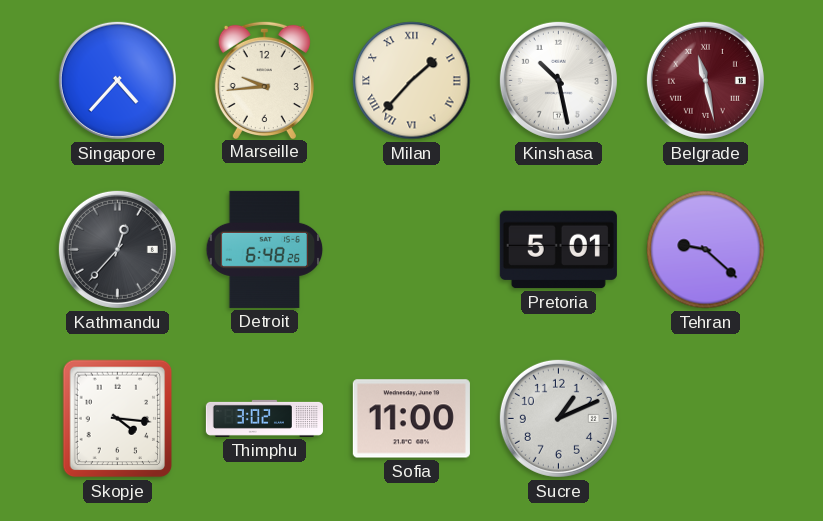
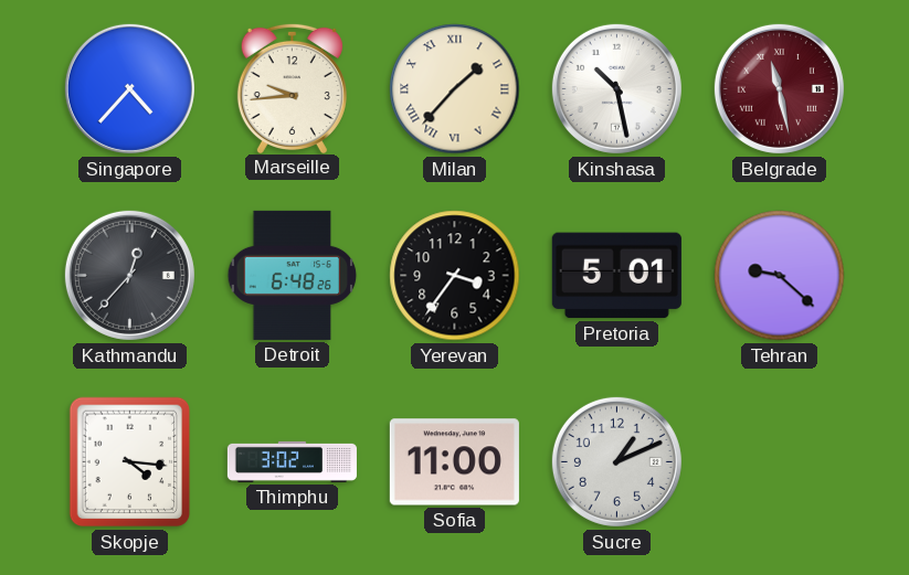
Yerevan: none -> 3:36 (455, 276)
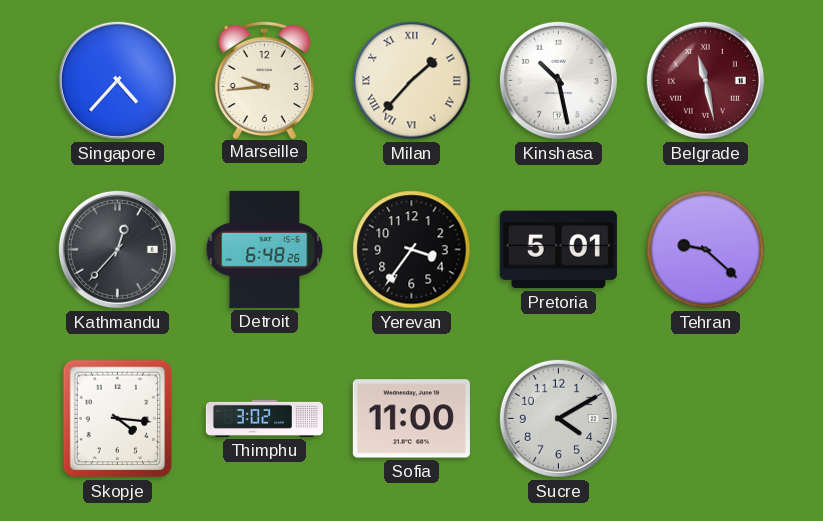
Sucre: 1:11 -> 4:10 (558, 418)
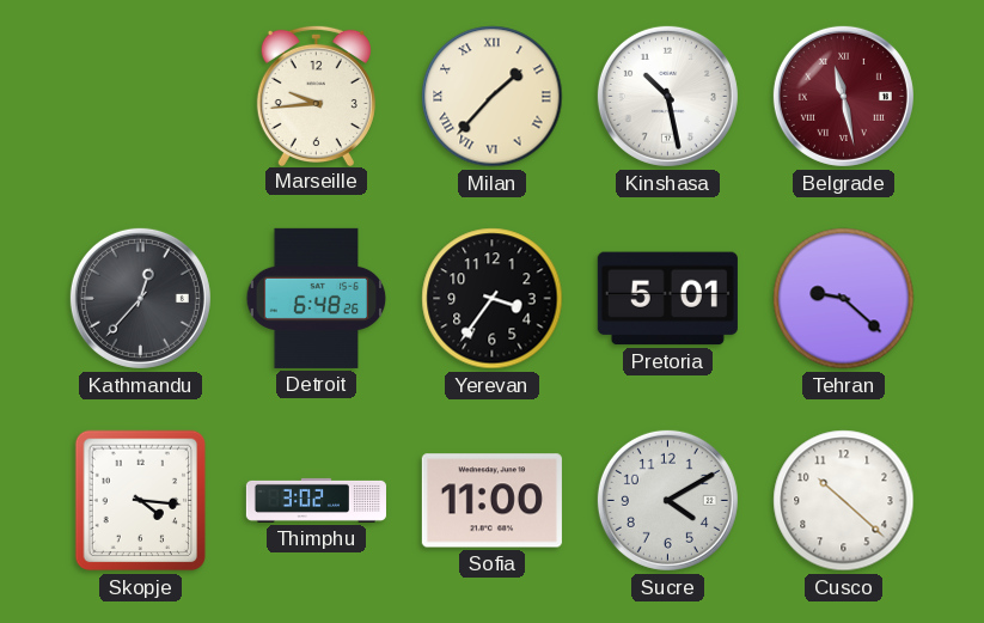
Singapore: 4:37 -> none (117, 80)
Cusco: none -> 10:22 (844, 501)
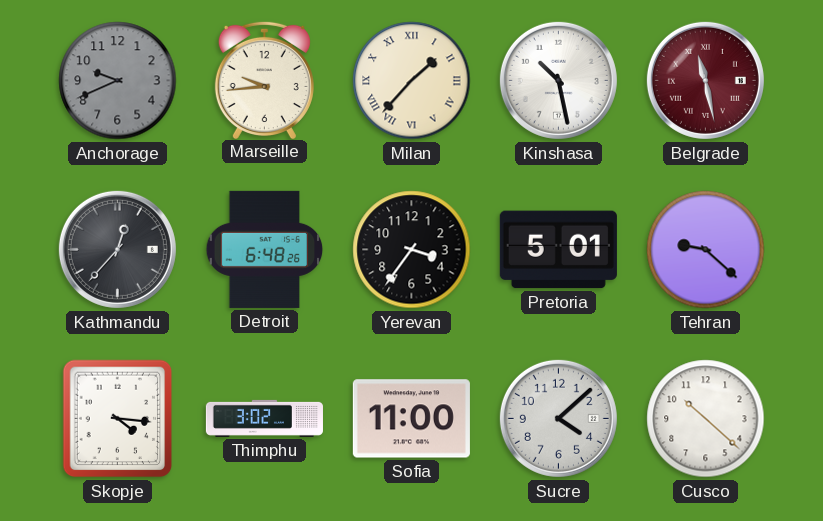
Anchorage: none -> 9:41 (118, 81)
Sucre: 4:10 -> 4:08 (558, 418)
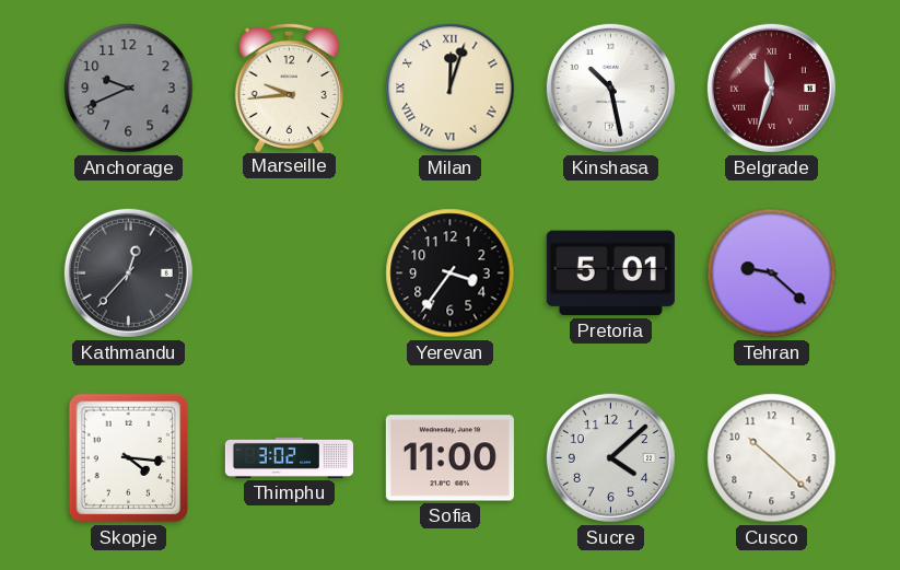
Milan: 1:37 -> 12:03 (451, 89)
Belgrade: 11:28 -> 11:33 (771, 88)
Detroit: 6:48 -> none (265, 249)
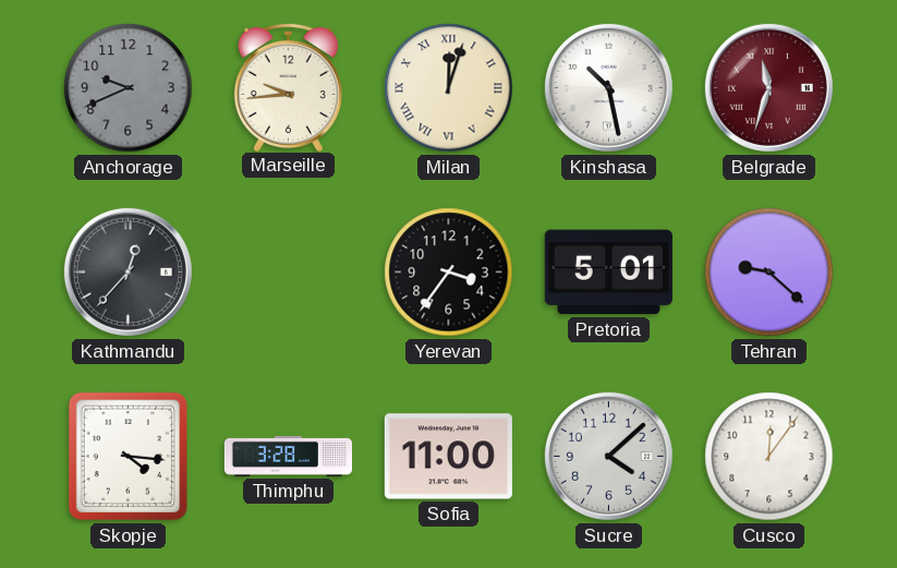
Thimphu: 3:02 -> 3:28 (288, 456)
Cusco: 10:22 -> 12:06 (769, 457)
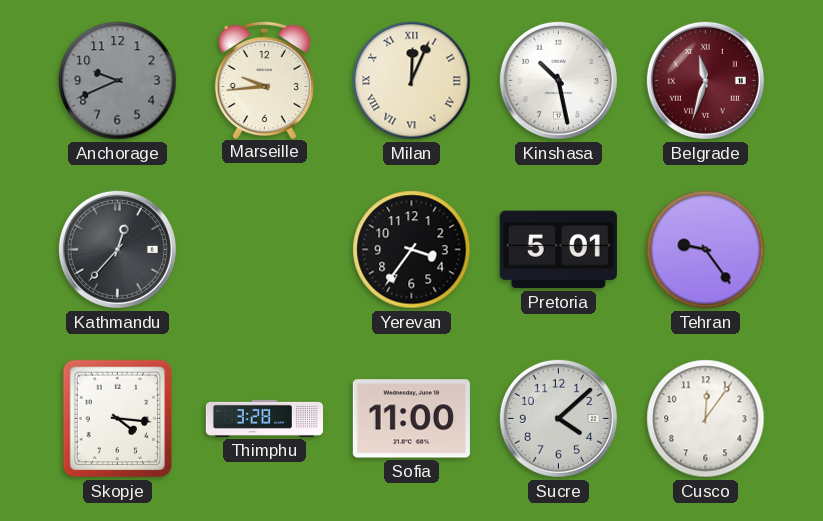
Milan: 12:03 -> 12:04 (412, 81)
Tehran: 9:22 -> 9:24 (706, 250)
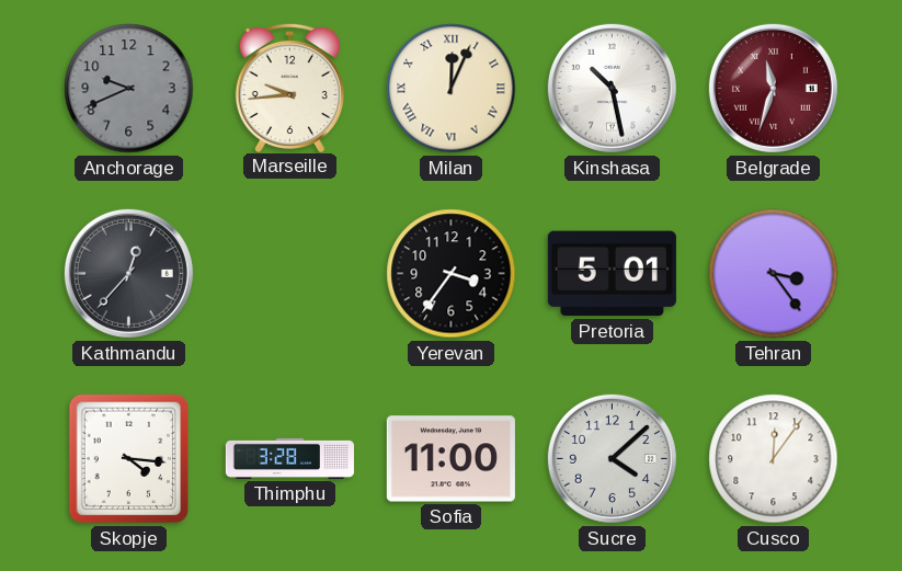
Tehran: 9:24 -> 3:24 (774, 274)
